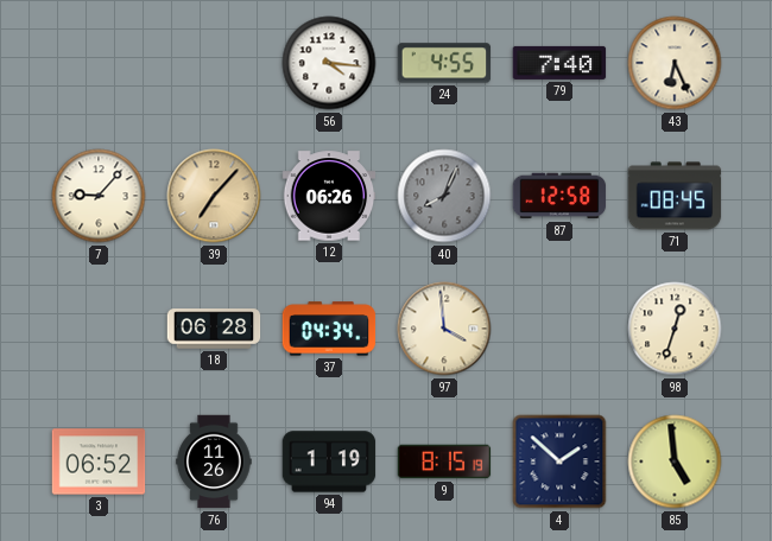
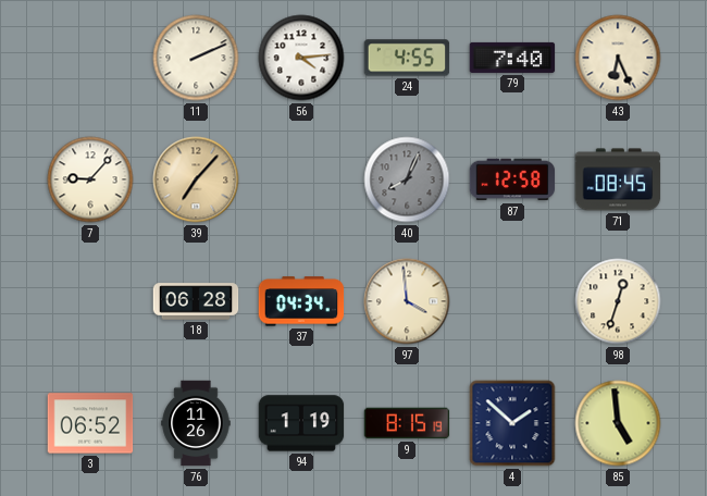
11: none -> 2:11 (196, 58)
56: 4:16 -> 4:14 (301, 58)
12: 06:26 -> none (329, 196)
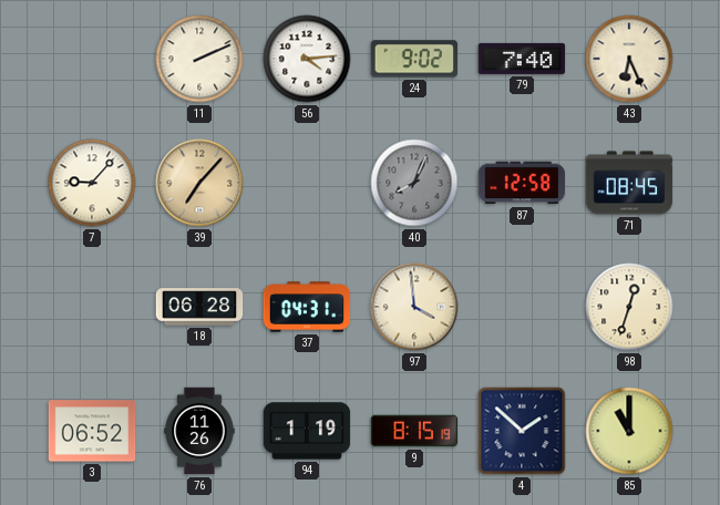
24: 4:55 -> 9:02 (414, 59)
37: 04:34 -> 04:31 (307, 307)
85: 4:59 -> 11:00 (629, 431)
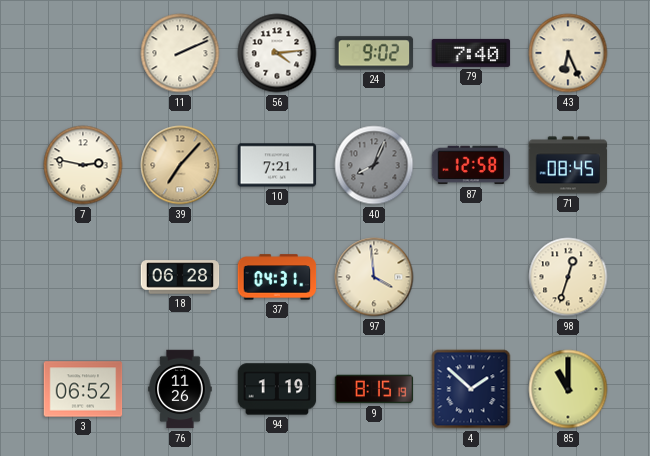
7: 9:07 -> 2:47 (83, 165)
10: none -> 7:21 (277, 165)
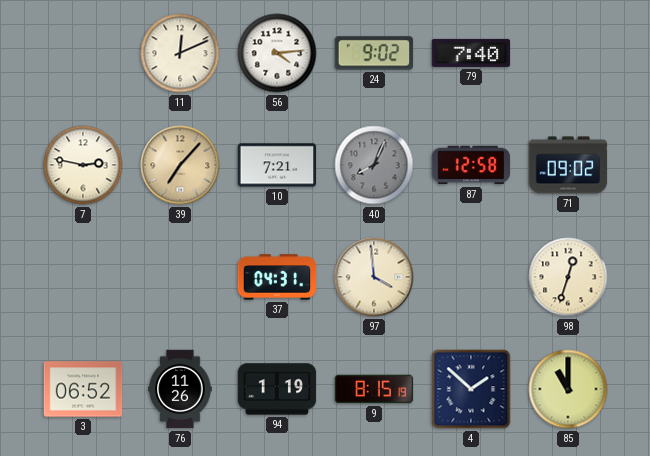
11: 2:11 -> 12:11 (180, 53)
43: 6:26 -> none (568, 53)
71: 08:45 -> 09:02 (568, 165)
18: 06:28 -> none (180, 277)
